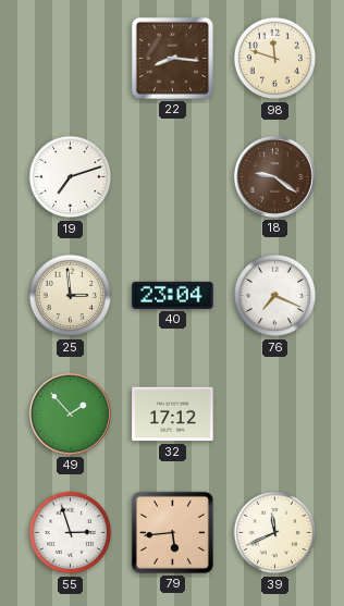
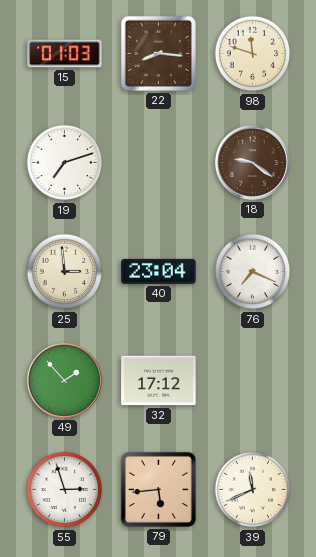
15: none -> 01:03 (65, 54)
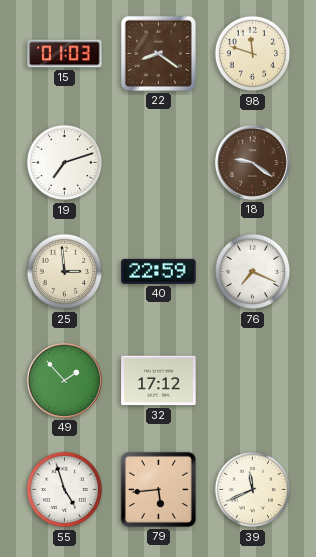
22: 8:16 -> 8:21 (158, 53)
40: 23:04 -> 22:59 (159, 271)
55: 2:57 -> 4:57 (65, 490)
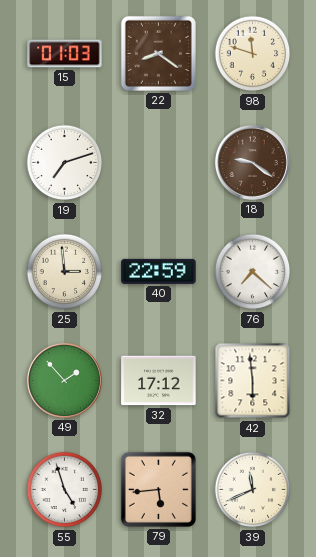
76: 7:19 -> 7:22 (253, 272)
42: none -> 5:59 (253, 381)
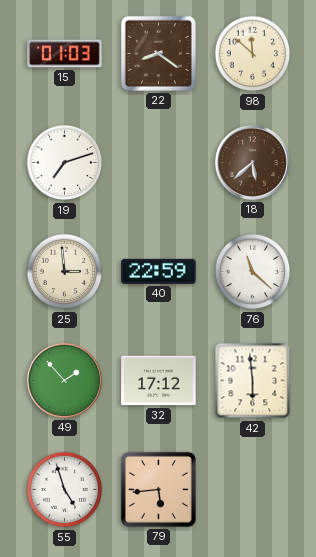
98: 11:48 -> 11:52 (253, 54)
18: 9:21 -> 5:38 (252, 162)
76: 7:22 -> 11:22 (253, 272)
39: 11:41 -> none (253, 490)
